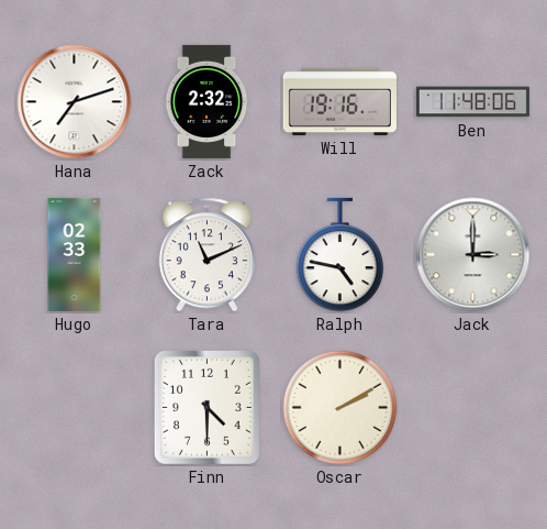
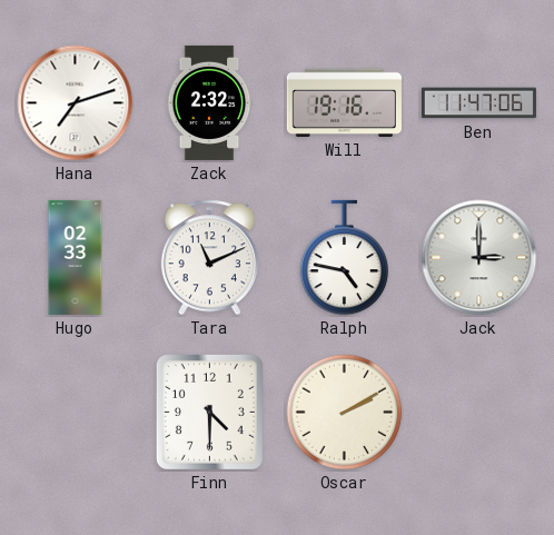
Ben: 11:48 -> 11:47 (478, 103)
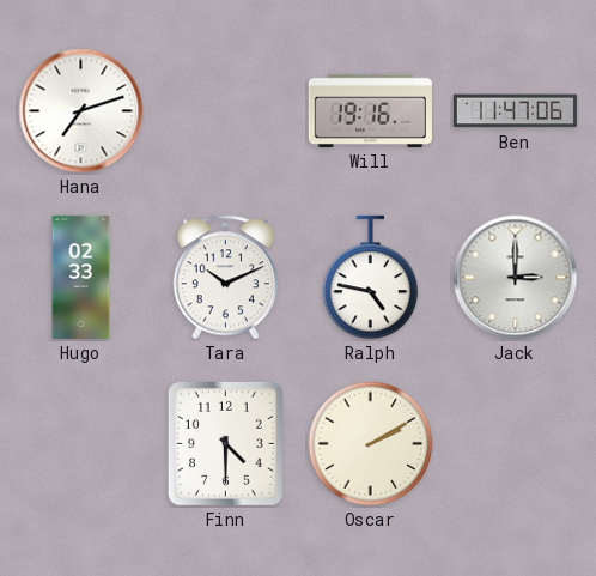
Zack: 2:32 -> none (209, 102)
Tara: 11:11 -> 10:11 (225, 278)
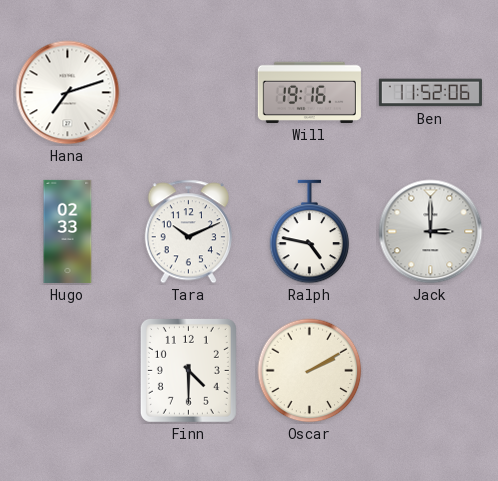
Ben: 11:47 -> 11:52 (430, 93)
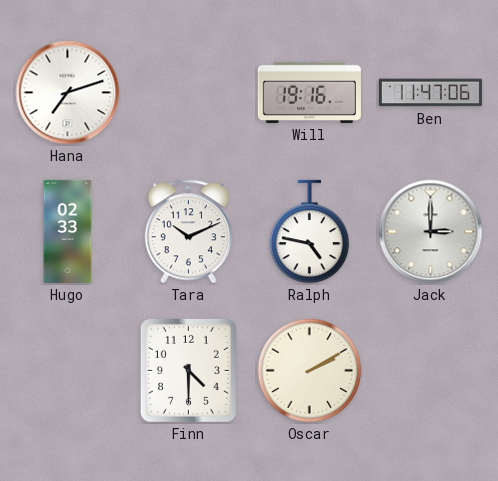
Ben: 11:52 -> 11:47 (430, 93)
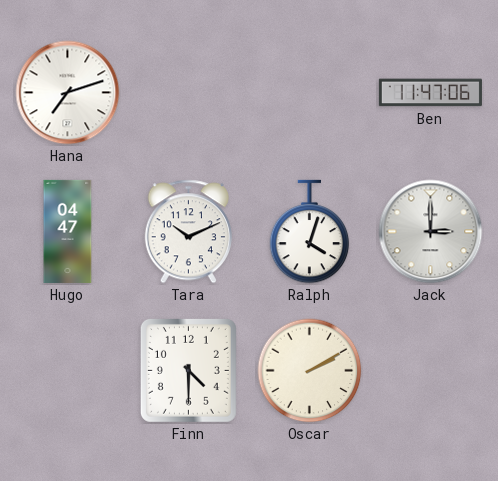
Will: 19:16 -> none (309, 92)
Hugo: 02:33 -> 04:47 (68, 231)
Ralph: 4:47 -> 4:03 (310, 232)
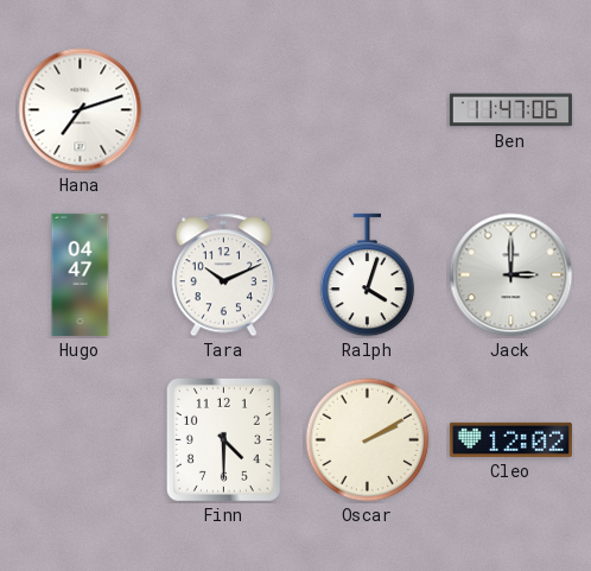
Cleo: none -> 12:02 (510, 439)
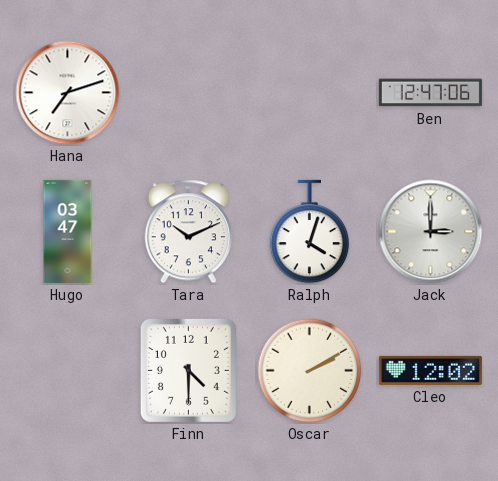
Ben: 11:47 -> 12:47 (430, 93)
Hugo: 04:47 -> 03:47 (68, 231)
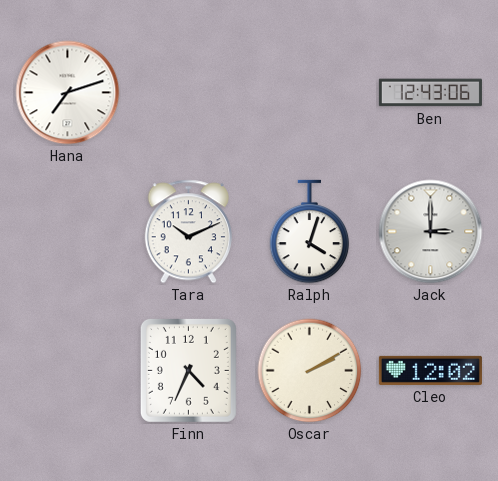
Ben: 12:47 -> 12:43 (430, 93)
Hugo: 03:47 -> none (68, 231)
Finn: 4:30 -> 4:34 (188, 370)
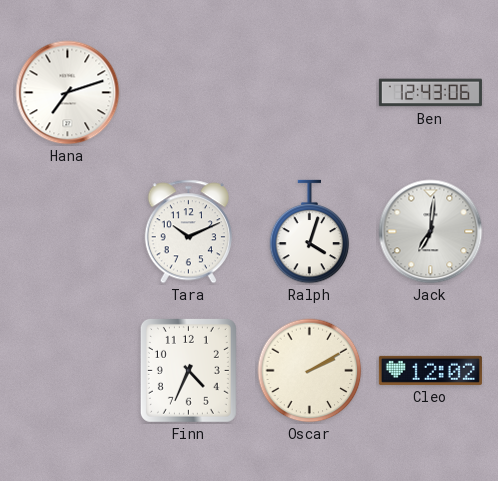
Jack: 3:00 -> 7:01 (431, 232)
